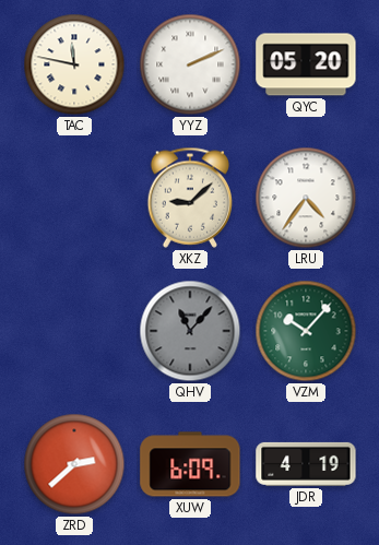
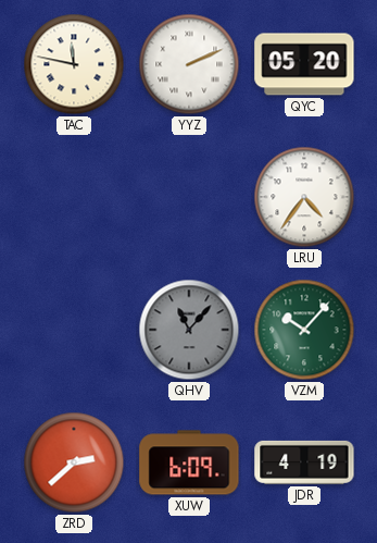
XKZ: 9:08 -> none (190, 198)
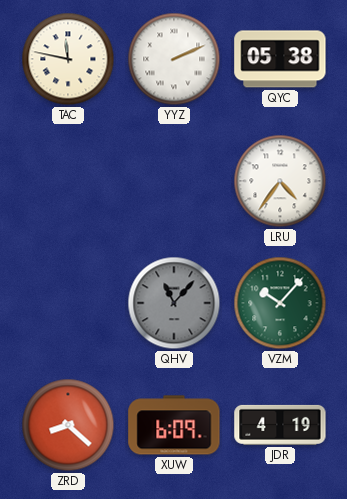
QYC: 05:20 -> 05:38 (280, 59)
ZRD: 2:38 -> 8:22 (68, 425)
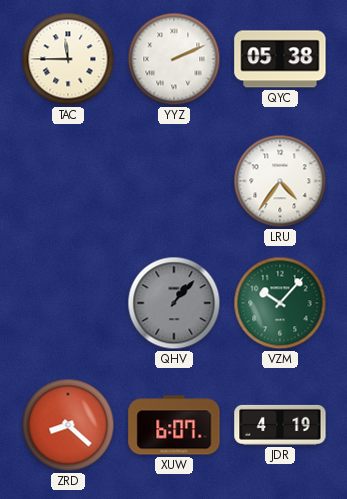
TAC: 11:47 -> 11:45 (68, 59)
QHV: 11:07 -> 1:07 (174, 303)
XUW: 6:09 -> 6:07 (174, 425)
